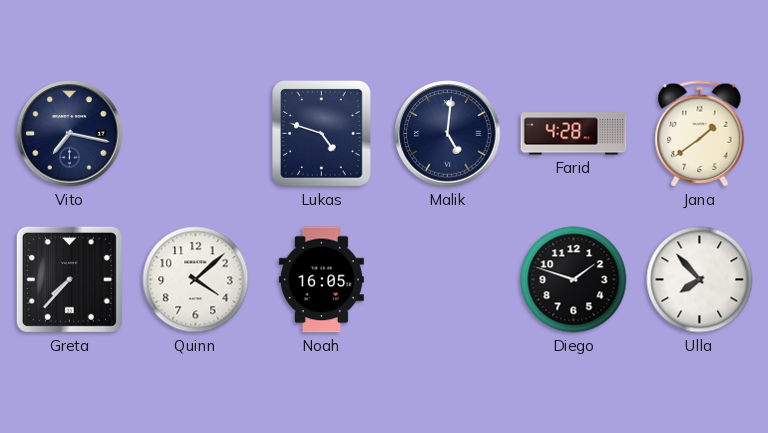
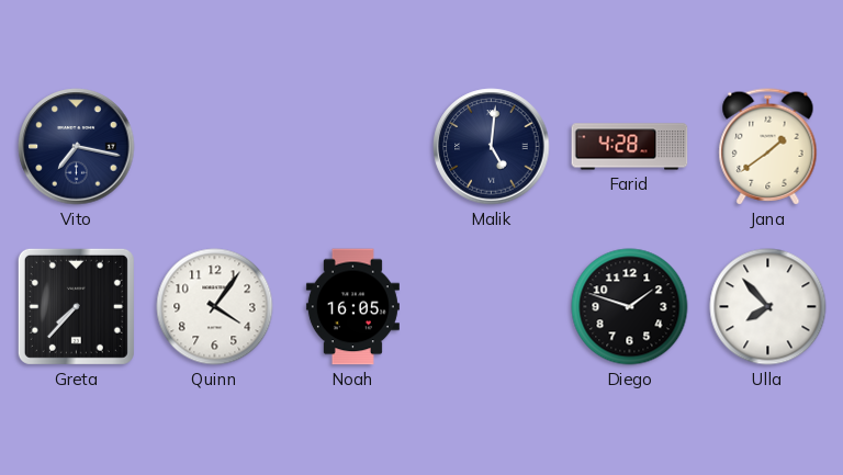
Lukas: 4:48 -> none (322, 134)
Quinn: 4:08 -> 4:06 (215, 307)
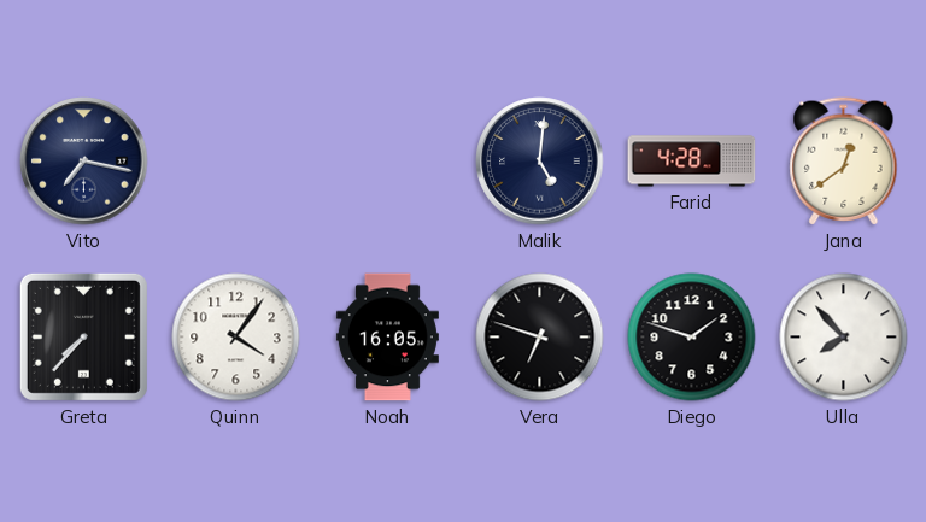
Jana: 1:39 -> 12:39 (844, 162)
Vera: none -> 6:48 (540, 338)
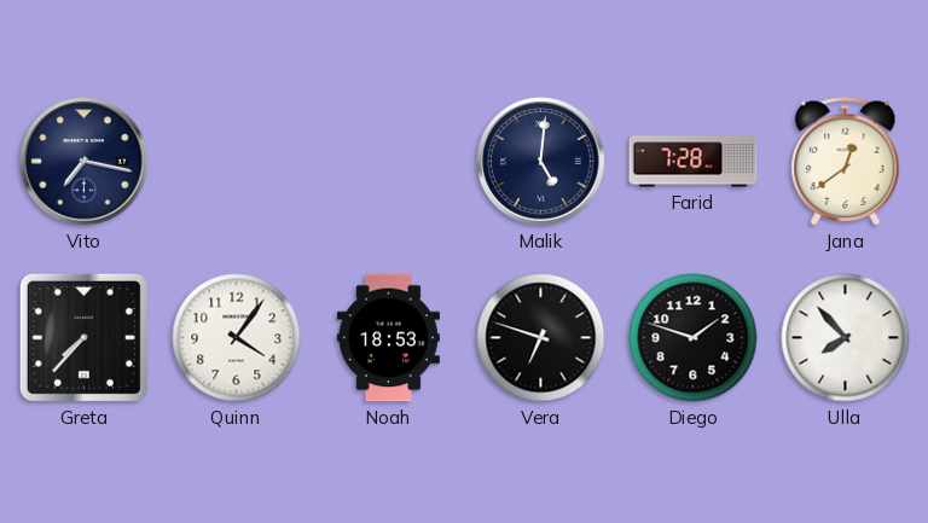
Farid: 4:28 -> 7:28 (694, 162)
Noah: 16:05 -> 18:53 (388, 338)
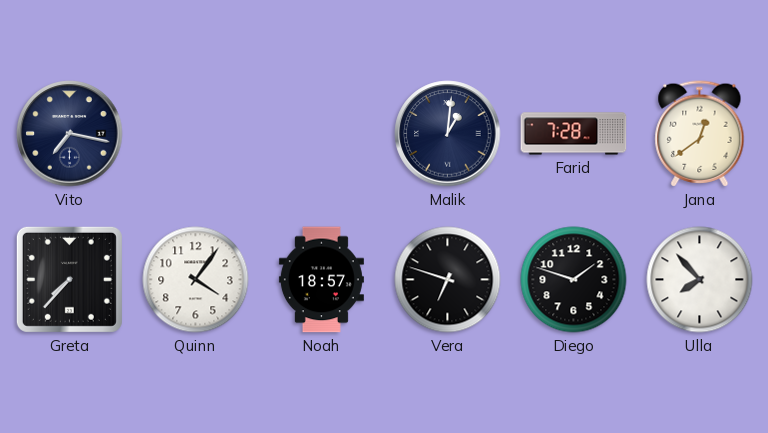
Malik: 5:01 -> 1:01 (448, 134)
Noah: 18:53 -> 18:57 (321, 280)
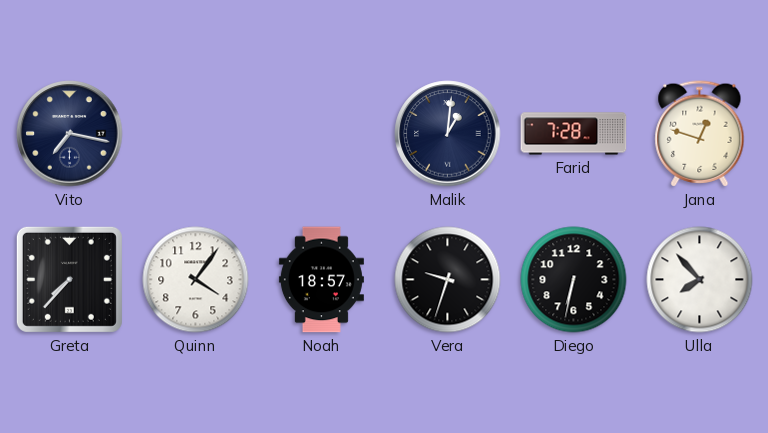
Jana: 12:39 -> 12:48 (700, 134)
Vera: 6:48 -> 9:33 (448, 280)
Diego: 1:48 -> 6:32 (574, 280)
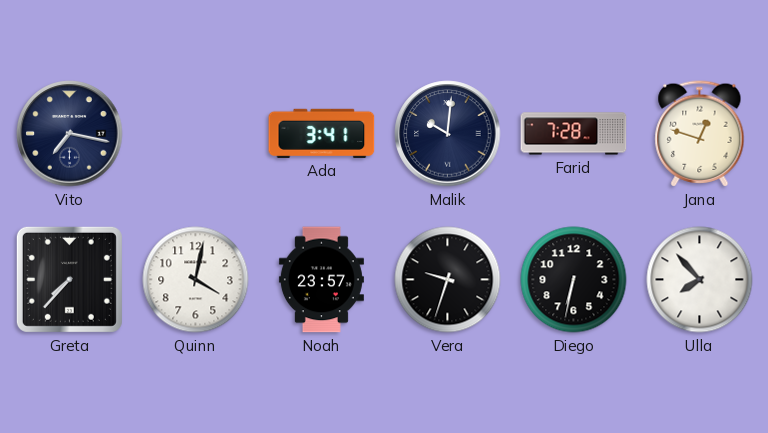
Ada: none -> 3:41 (322, 133)
Malik: 1:01 -> 10:01 (448, 134)
Quinn: 4:06 -> 4:02 (196, 280)
Noah: 18:57 -> 23:57 (321, 280)
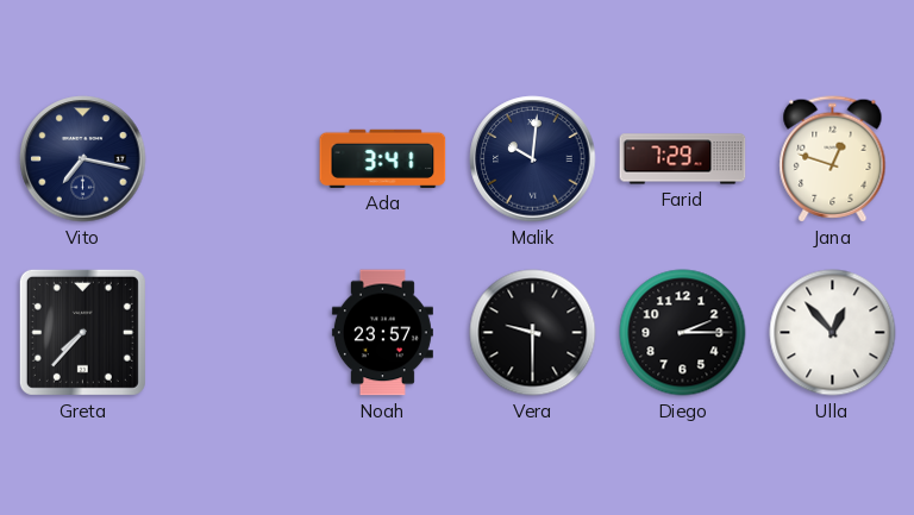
Farid: 7:28 -> 7:29 (683, 159)
Quinn: 4:02 -> none (196, 280)
Vera: 9:33 -> 9:30 (533, 333)
Diego: 6:32 -> 2:15 (683, 333)
Ulla: 7:53 -> 12:53 (833, 333)
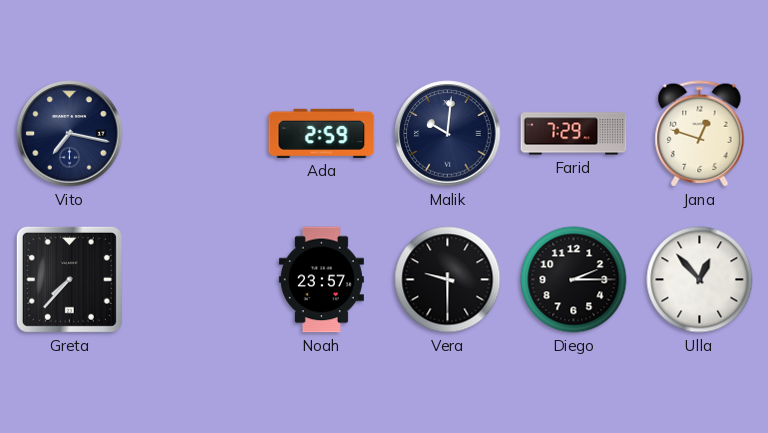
Ada: 3:41 -> 2:59 (322, 133)
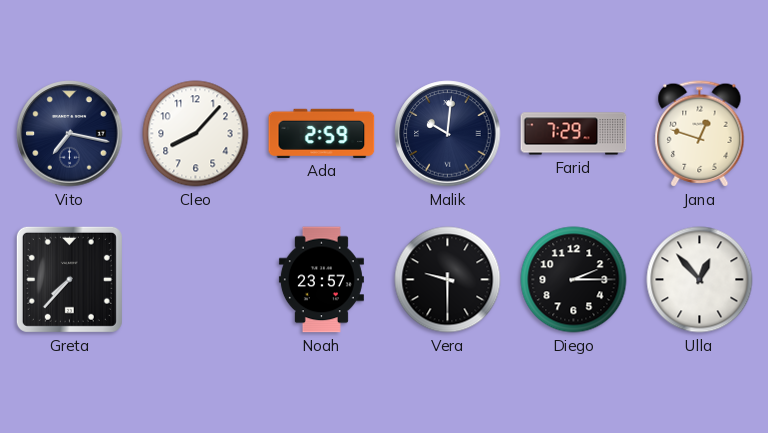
Cleo: none -> 8:07 (196, 134)
